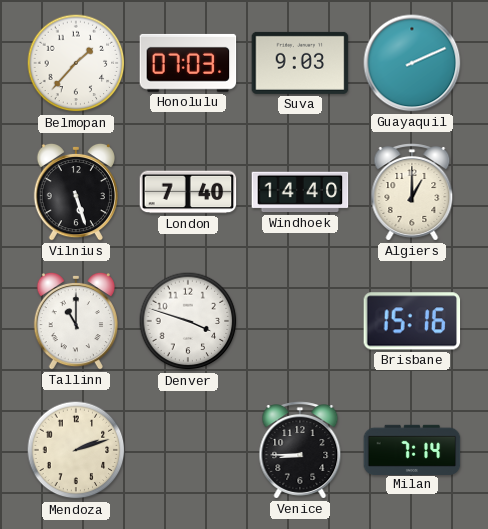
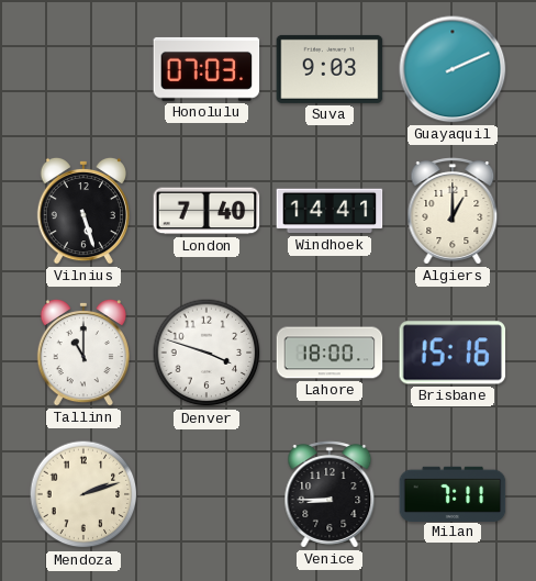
Belmopan: 1:37 -> none (76, 63)
Windhoek: 14:40 -> 14:41 (330, 211)
Lahore: none -> 18:00 (330, 353)
Milan: 7:14 -> 7:11 (453, 493)
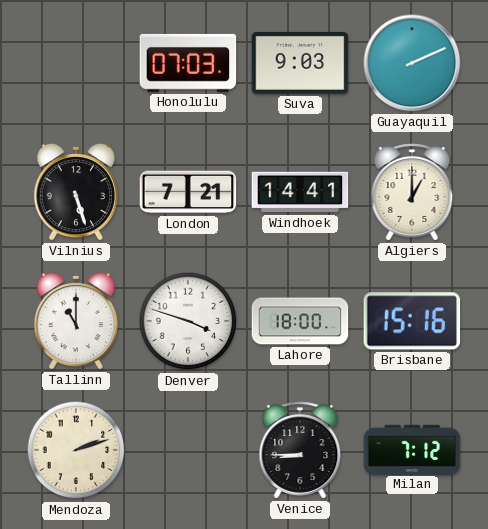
London: 7:40 -> 7:21 (188, 192)
Milan: 7:11 -> 7:12 (412, 449)
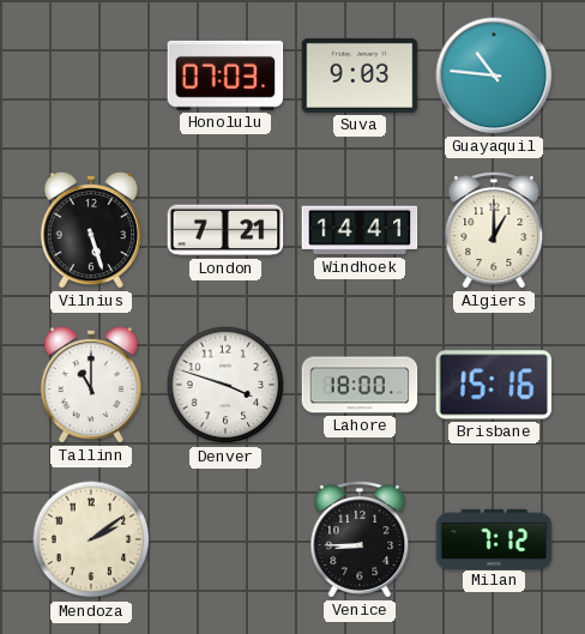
Guayaquil: 2:11 -> 10:46 (494, 76)
Mendoza: 2:12 -> 2:09 (91, 539)
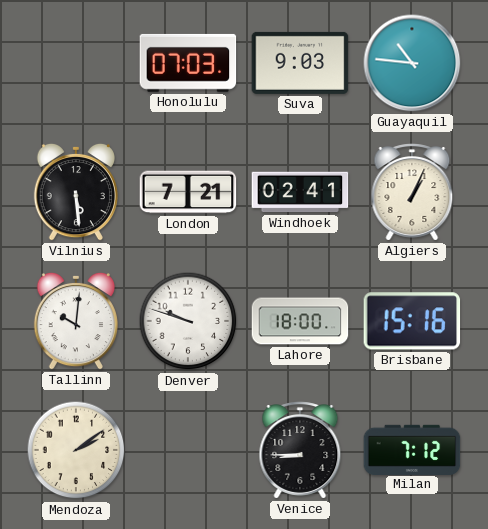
Vilnius: 5:27 -> 5:29 (76, 192)
Windhoek: 14:41 -> 02:41 (300, 192)
Algiers: 1:00 -> 1:04 (412, 192)
Tallinn: 11:00 -> 10:01 (76, 321)
Denver: 3:48 -> 9:48 (188, 321)
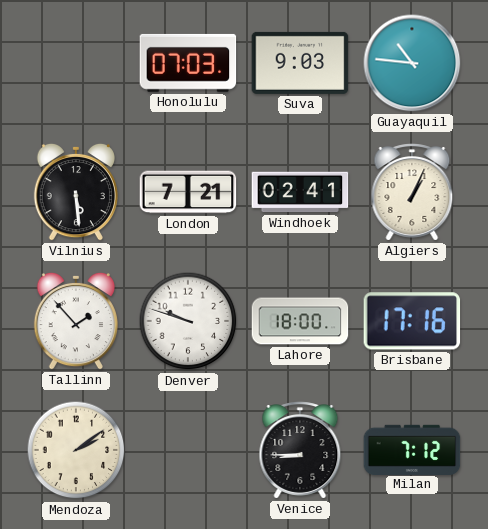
Tallinn: 10:01 -> 1:53 (76, 321)
Brisbane: 15:16 -> 17:16 (412, 321)
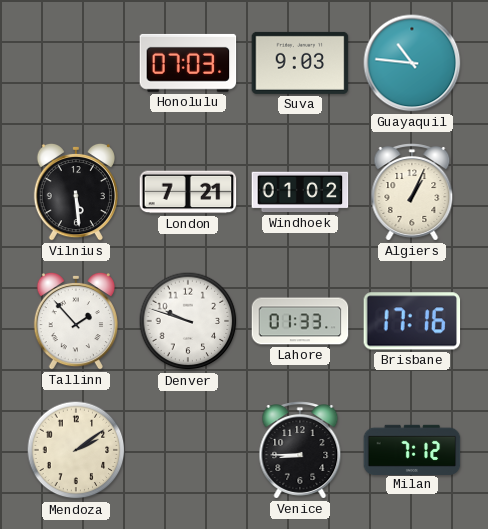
Windhoek: 02:41 -> 01:02 (300, 192)
Lahore: 18:00 -> 01:33 (300, 321)
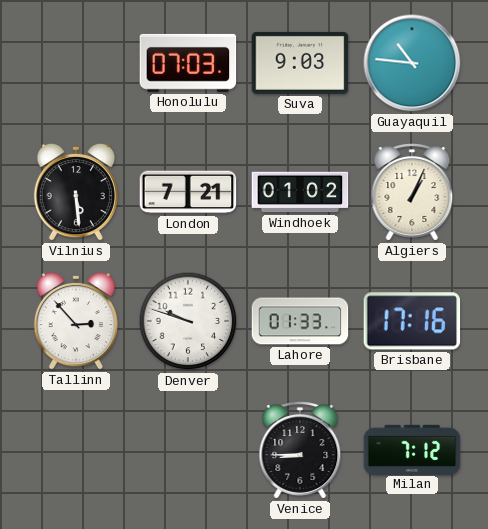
Tallinn: 1:53 -> 2:53 (76, 321)
Mendoza: 2:09 -> none (76, 450)
